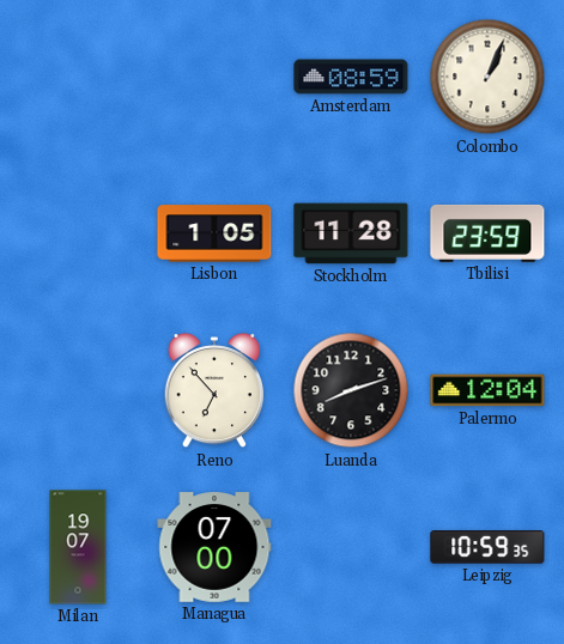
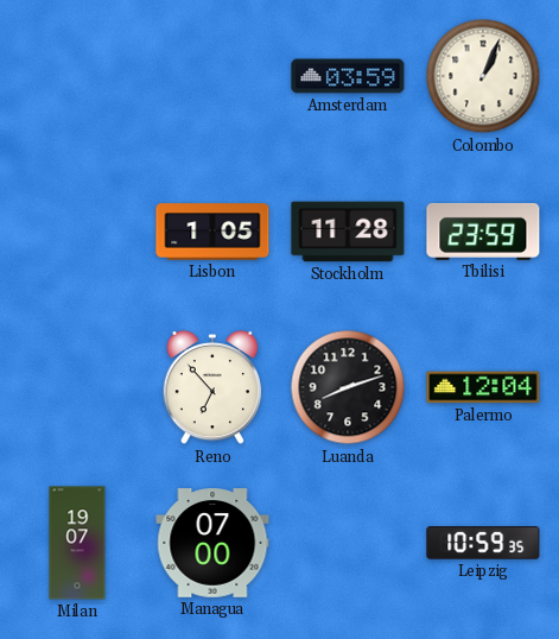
Amsterdam: 08:59 -> 03:59 (348, 76)
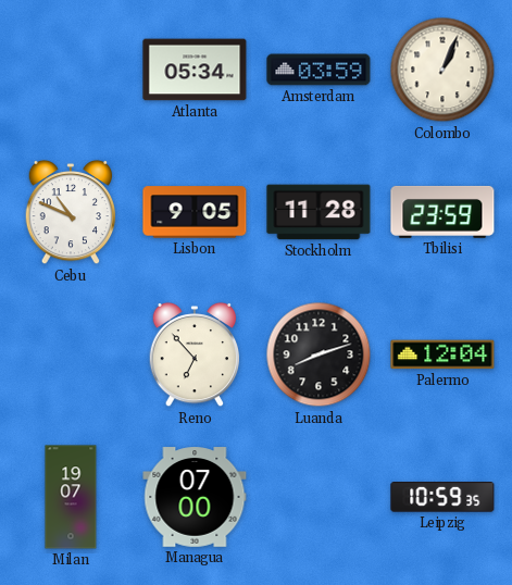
Atlanta: none -> 05:34 (195, 70)
Cebu: none -> 10:49 (71, 212)
Lisbon: 1:05 -> 9:05 (195, 212)
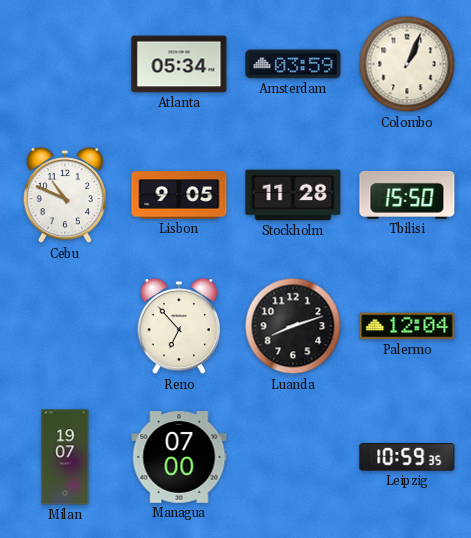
Tbilisi: 23:59 -> 15:50 (407, 195)
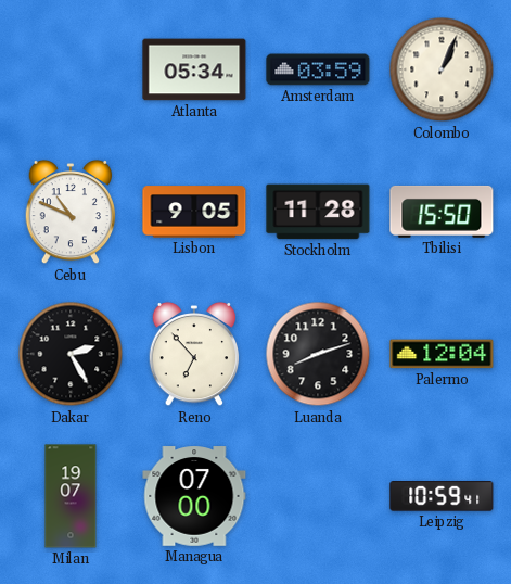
Dakar: none -> 2:25 (71, 354)
Leipzig: 10:59:35 -> 10:59:41 (442, 496)
